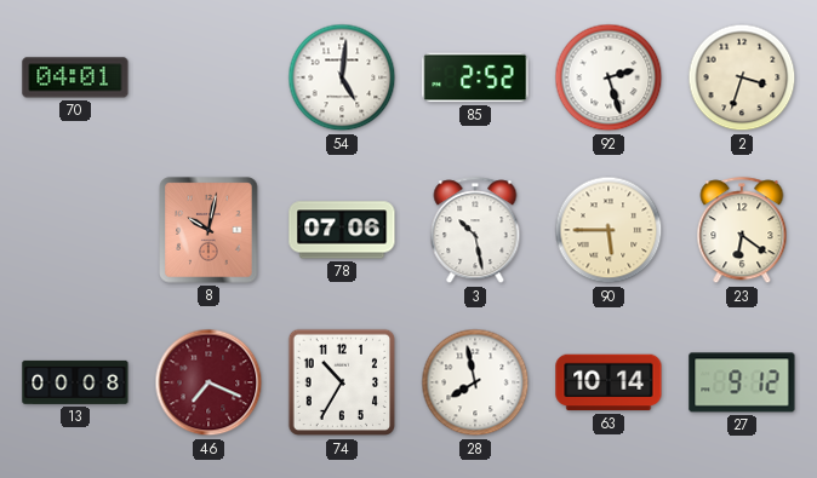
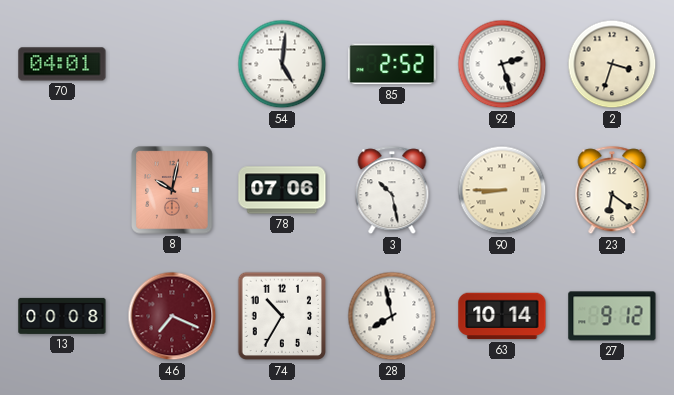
90: 5:45 -> 8:45 (502, 190)
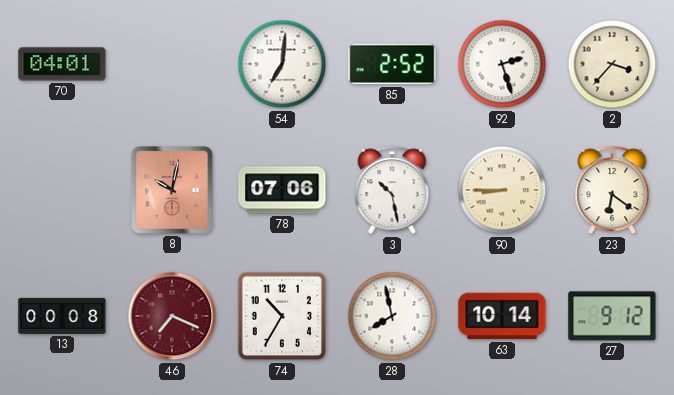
54: 5:01 -> 7:01 (282, 64)
2: 3:33 -> 3:37 (612, 64)
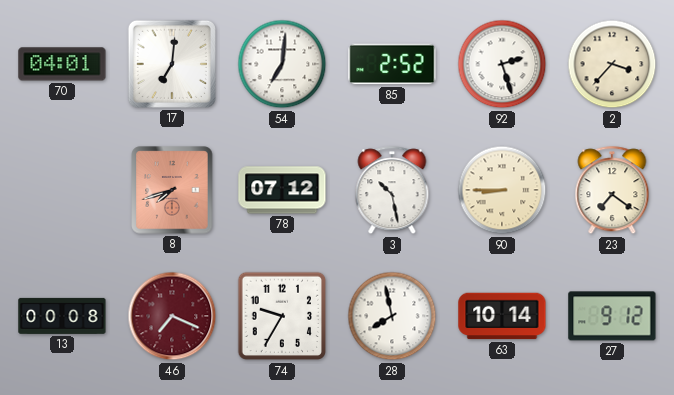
17: none -> 7:01 (172, 64)
8: 10:02 -> 7:42 (172, 190)
78: 07:06 -> 07:12 (282, 190)
23: 6:21 -> 7:21 (612, 191)
74: 10:35 -> 9:35 (282, 316)
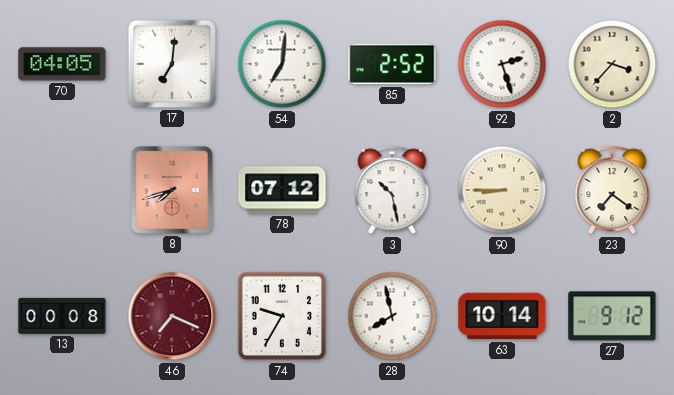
70: 04:01 -> 04:05 (62, 64)
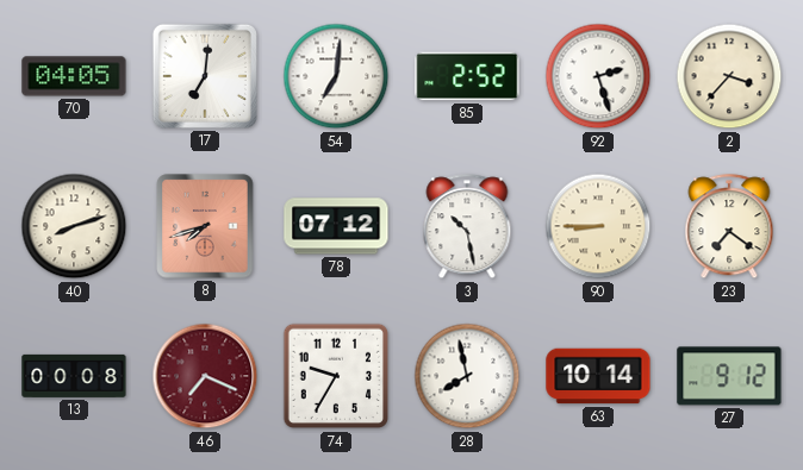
40: none -> 8:12 (74, 226)
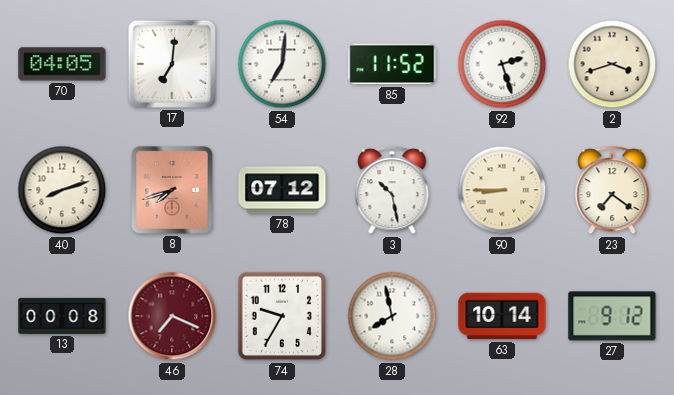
85: 2:52 -> 11:52 (392, 64)
2: 3:37 -> 3:42 (612, 64)
